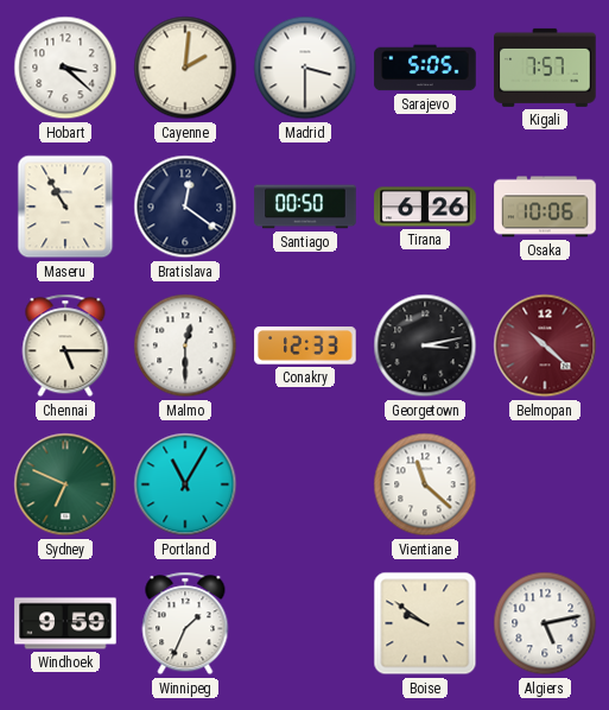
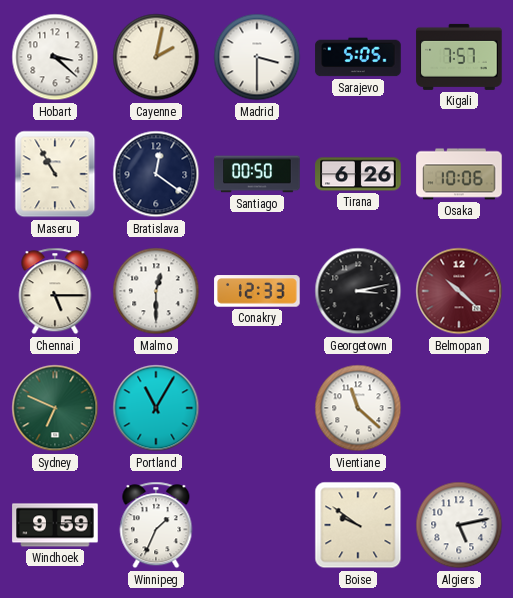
Cayenne: 2:01 -> 2:02 (156, 57)
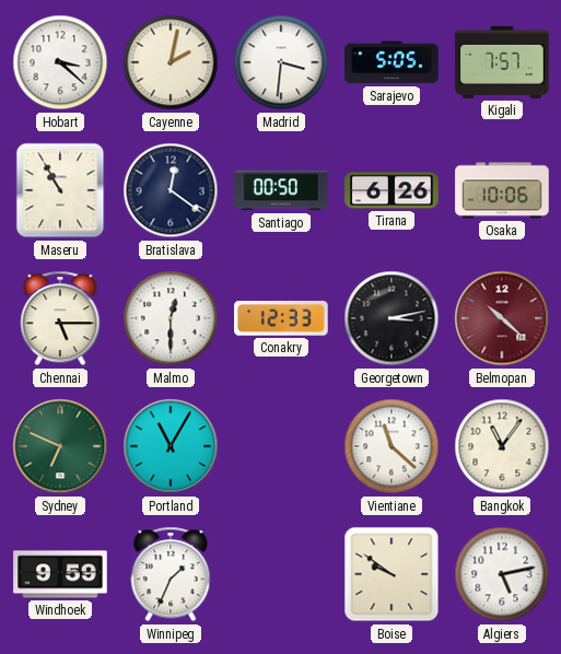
Madrid: 3:30 -> 3:31 (281, 62)
Bangkok: none -> 11:06 (502, 446)
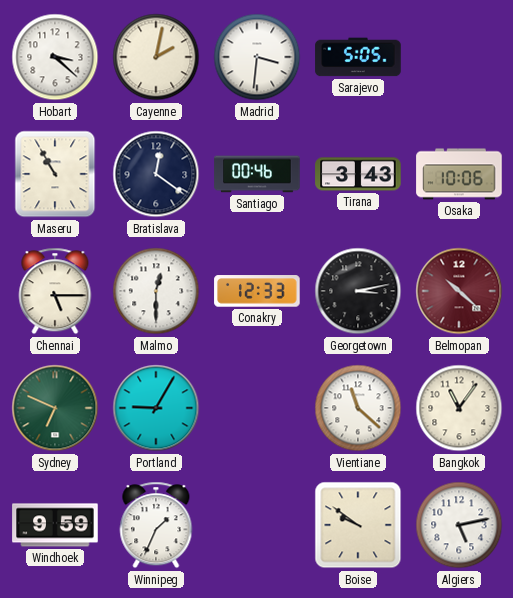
Kigali: 7:57 -> none (502, 62)
Santiago: 00:50 -> 00:46 (257, 174)
Tirana: 6:26 -> 3:43 (358, 174)
Portland: 11:05 -> 9:05 (156, 408)
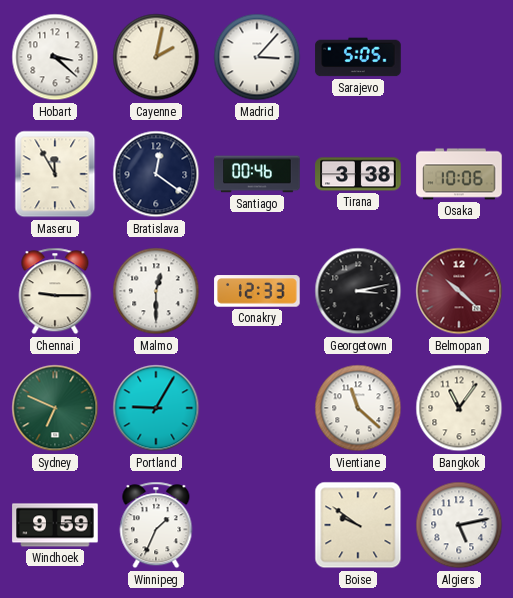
Madrid: 3:31 -> 3:07 (257, 57)
Maseru: 10:55 -> 11:55 (55, 174)
Tirana: 3:43 -> 3:38 (358, 174)
Chennai: 5:15 -> 9:15 (55, 291)
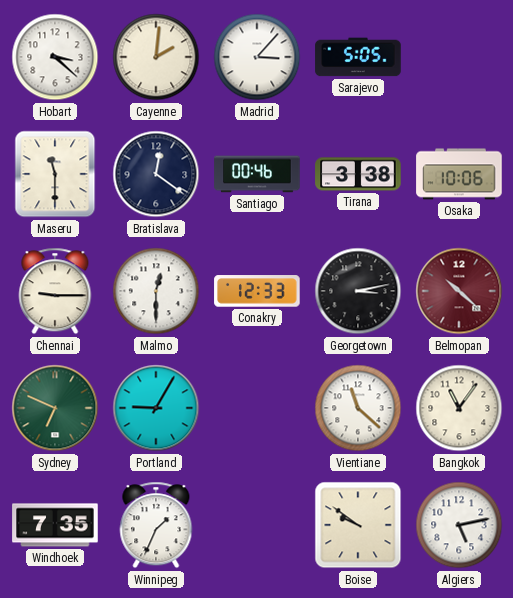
Cayenne: 2:02 -> 2:01 (156, 57)
Maseru: 11:55 -> 11:30 (55, 174)
Windhoek: 9:59 -> 7:35 (55, 525)
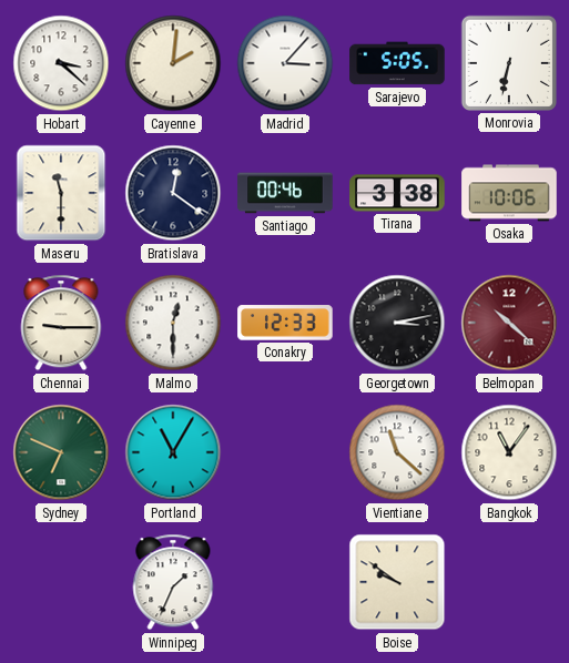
Monrovia: none -> 6:32 (509, 63)
Portland: 9:05 -> 11:05 (173, 452)
Windhoek: 7:35 -> none (55, 525)
Algiers: 5:13 -> none (459, 525)
